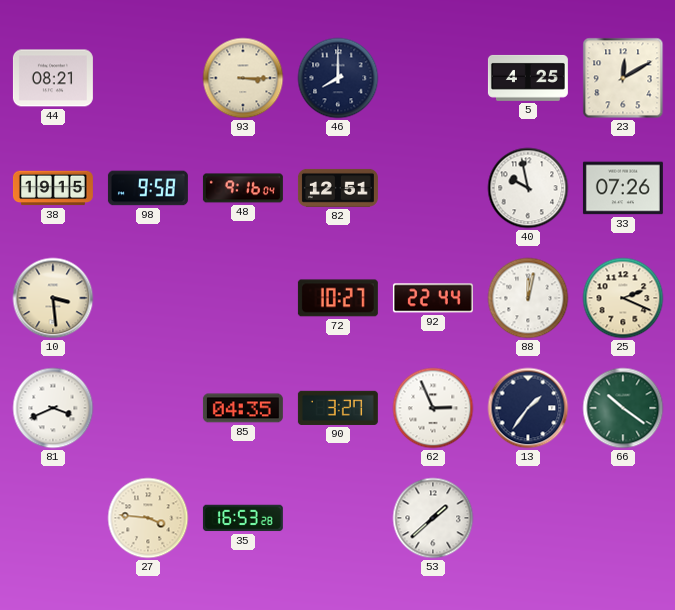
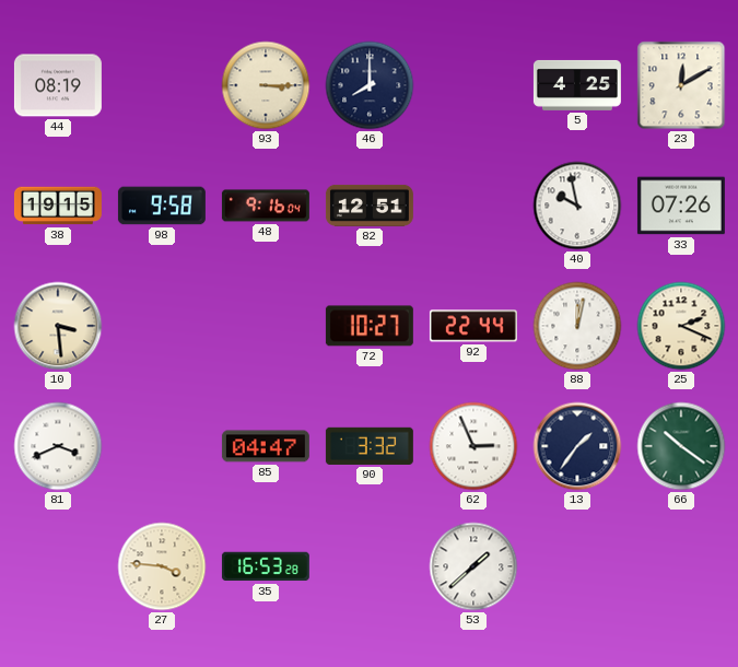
44: 08:21 -> 08:19 (58, 85)
85: 04:35 -> 04:47 (266, 446)
90: 3:27 -> 3:32 (370, 446)
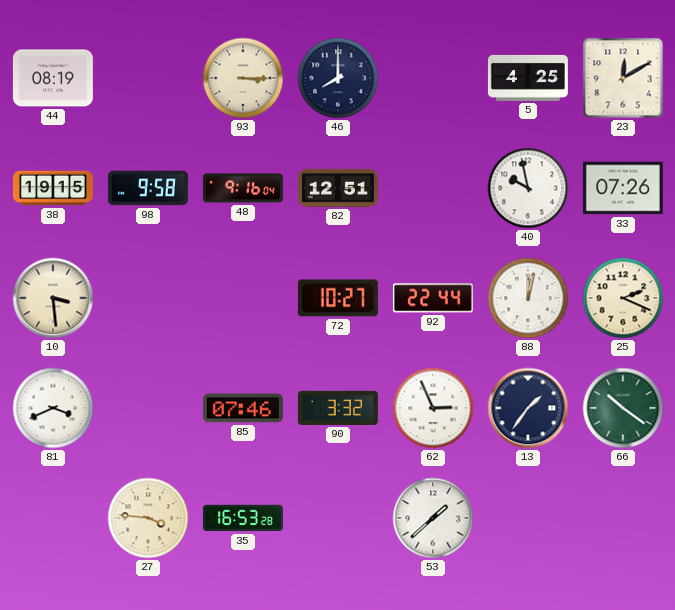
85: 04:47 -> 07:46 (243, 408)
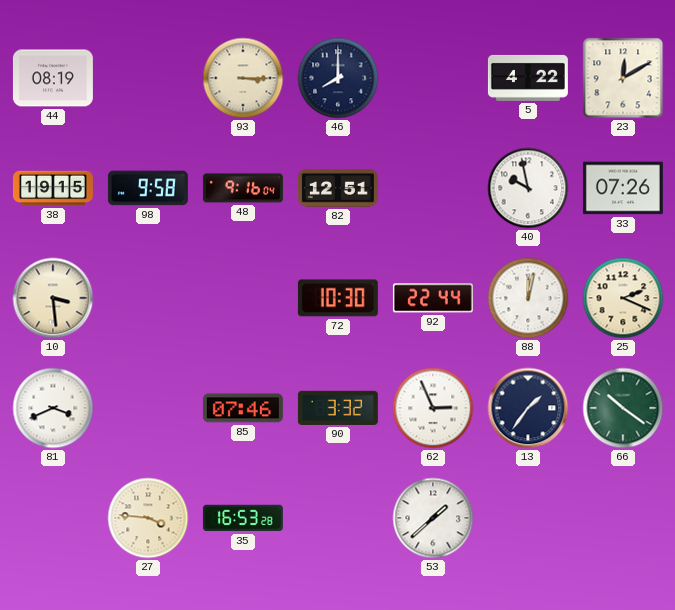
5: 4:25 -> 4:22 (528, 78)
72: 10:27 -> 10:30 (338, 298)
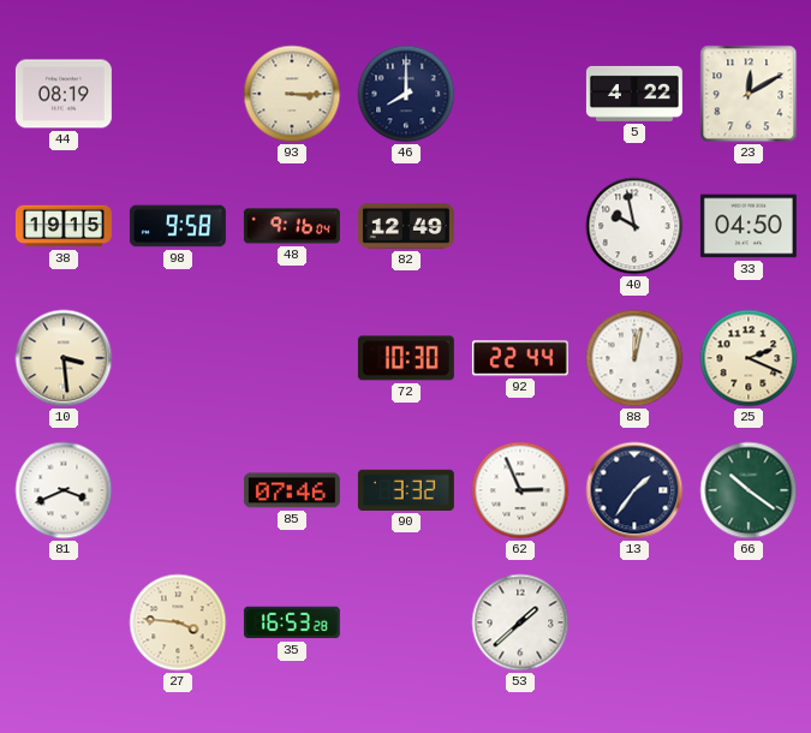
82: 12:51 -> 12:49 (406, 226)
33: 07:26 -> 04:50 (749, 226)
